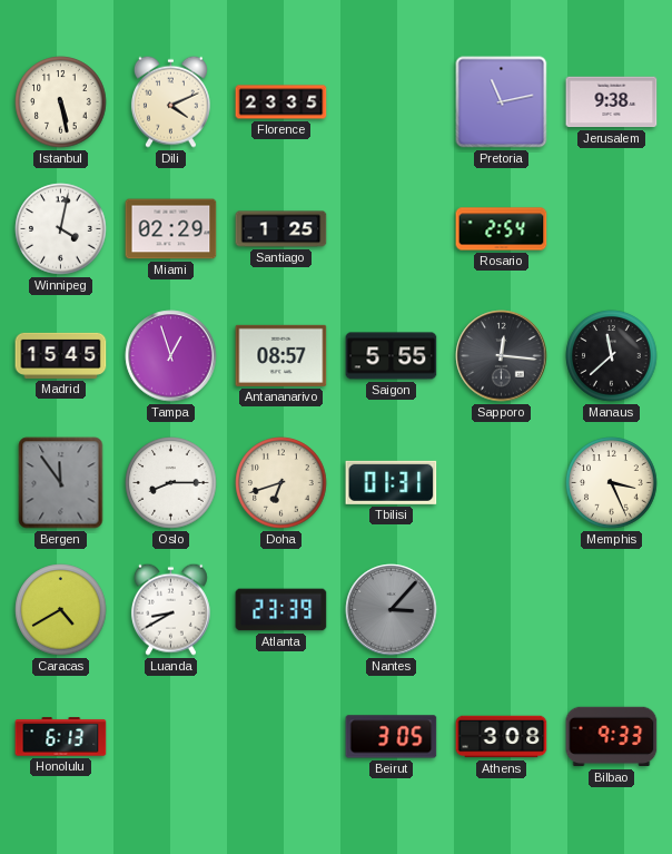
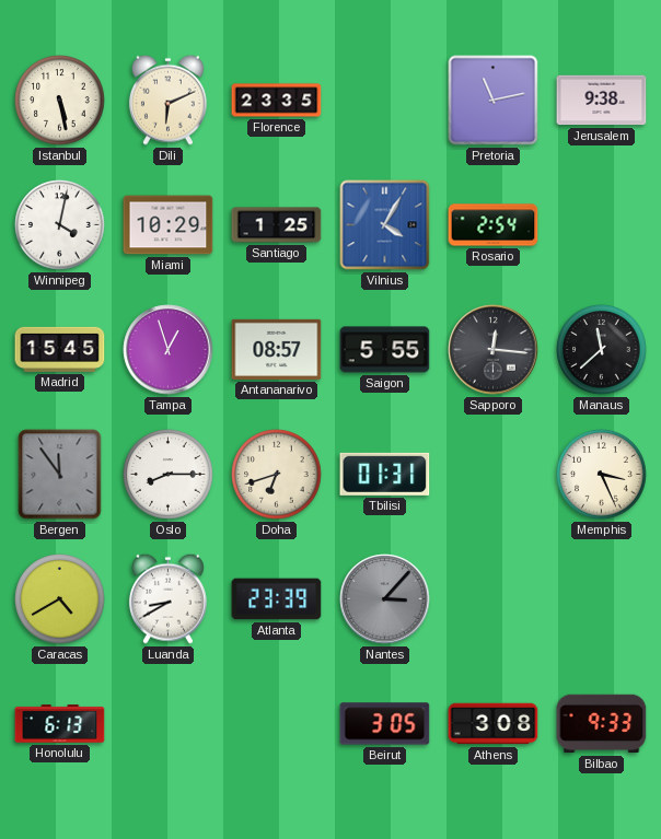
Dili: 4:11 -> 6:11 (167, 100)
Miami: 02:29 -> 10:29 (169, 225)
Vilnius: none -> 4:05 (385, 225)
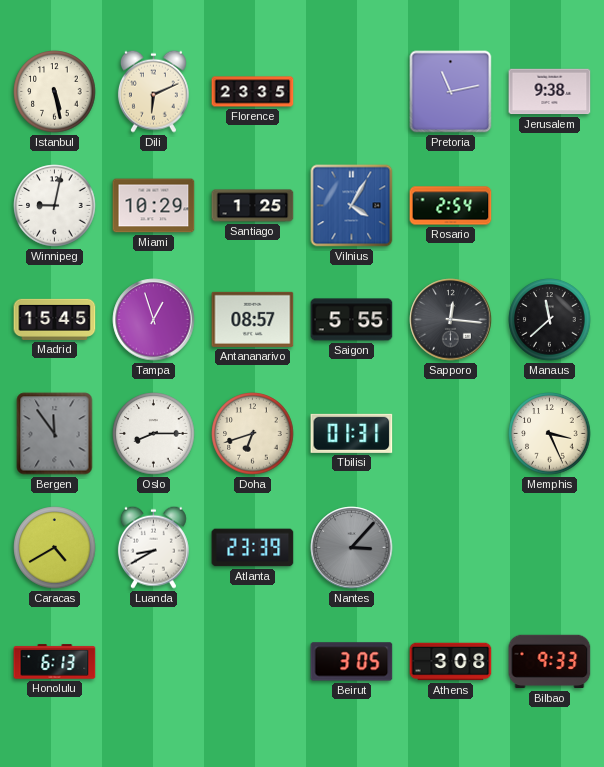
Winnipeg: 4:02 -> 9:02 (55, 206)
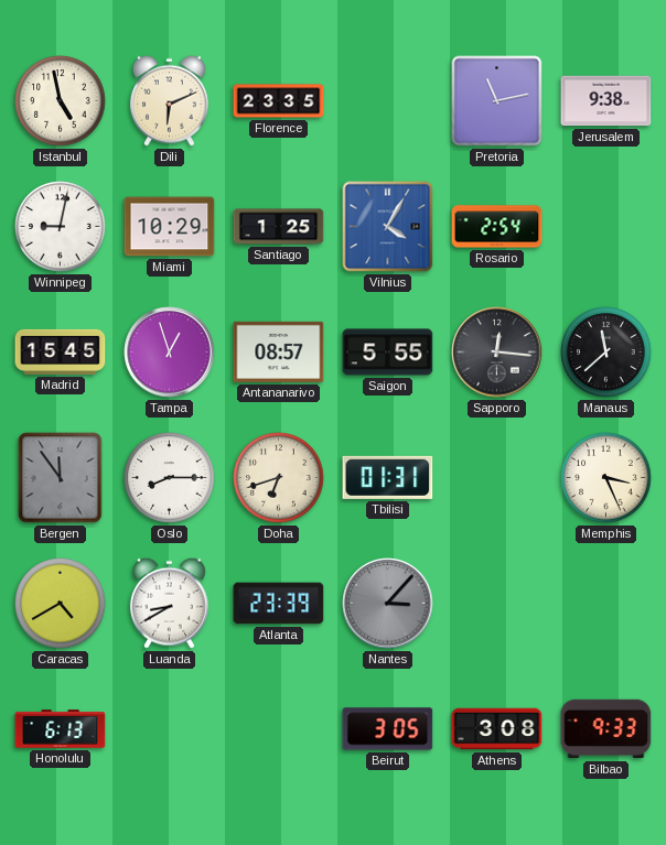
Istanbul: 5:28 -> 4:58 (61, 101)
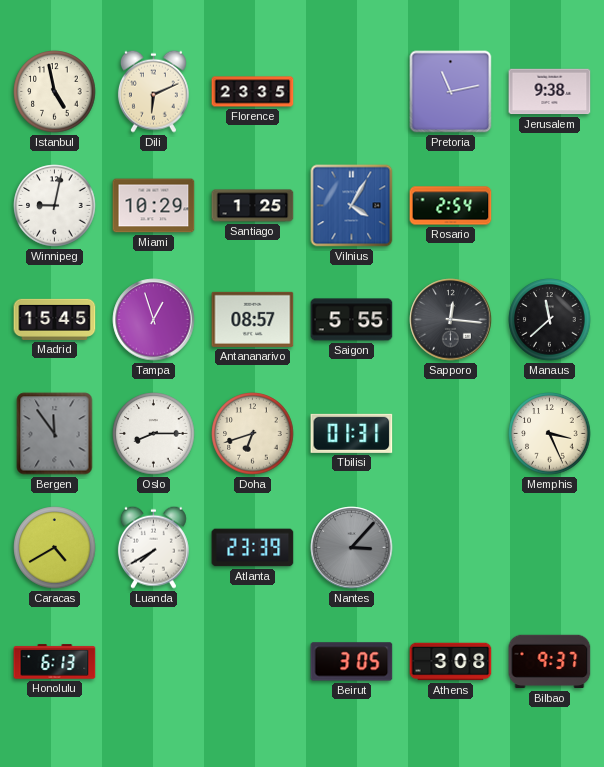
Luanda: 8:40 -> 7:40 (153, 547)
Bilbao: 9:33 -> 9:37 (550, 662)
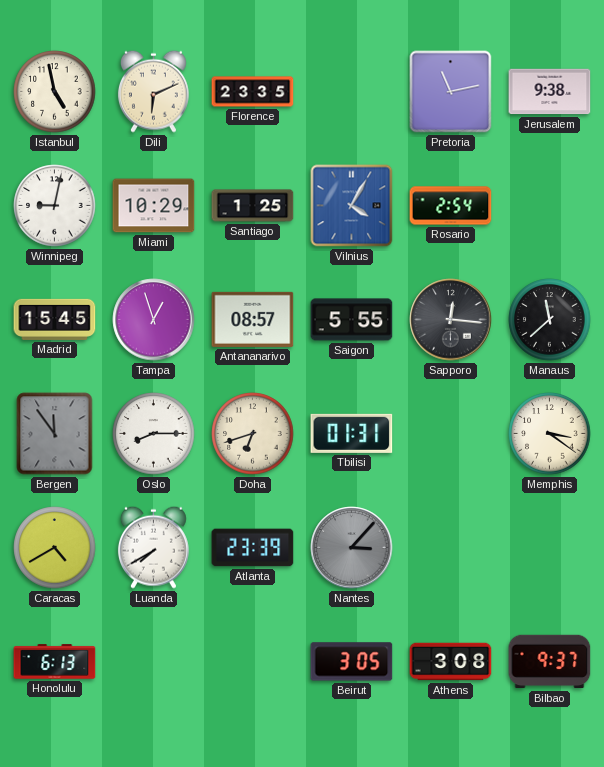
Memphis: 3:26 -> 3:21 (550, 434)
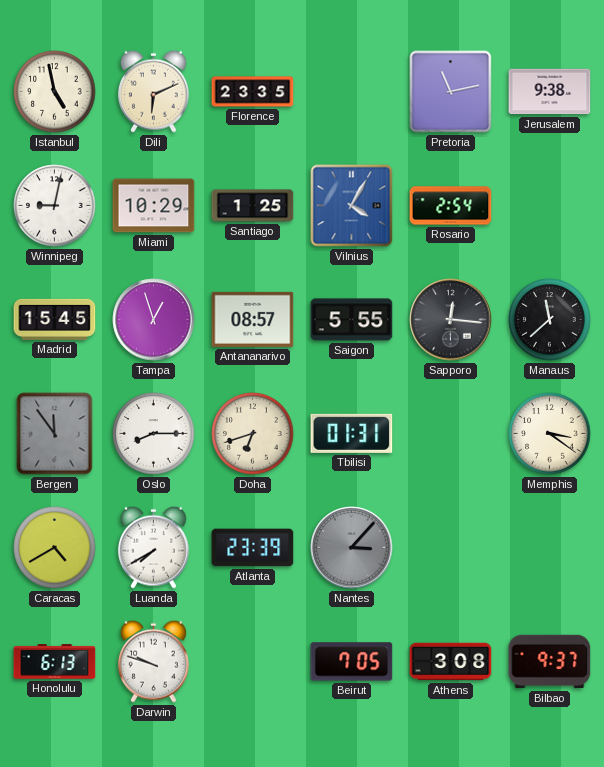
Darwin: none -> 9:48 (153, 661)
Beirut: 3:05 -> 7:05 (352, 662)
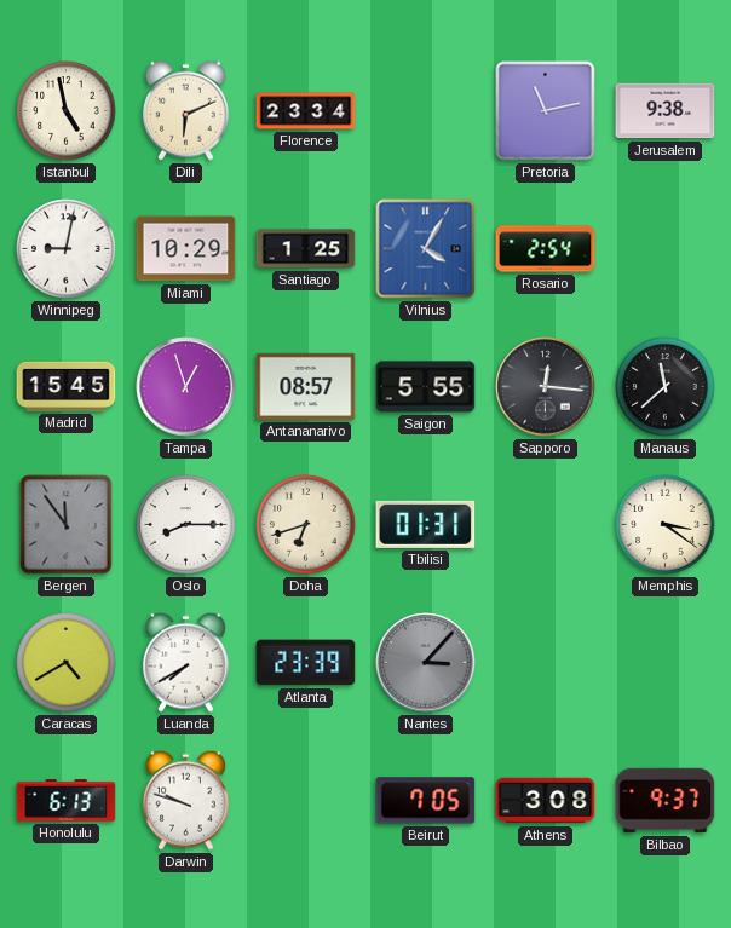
Florence: 23:35 -> 23:34 (306, 111)
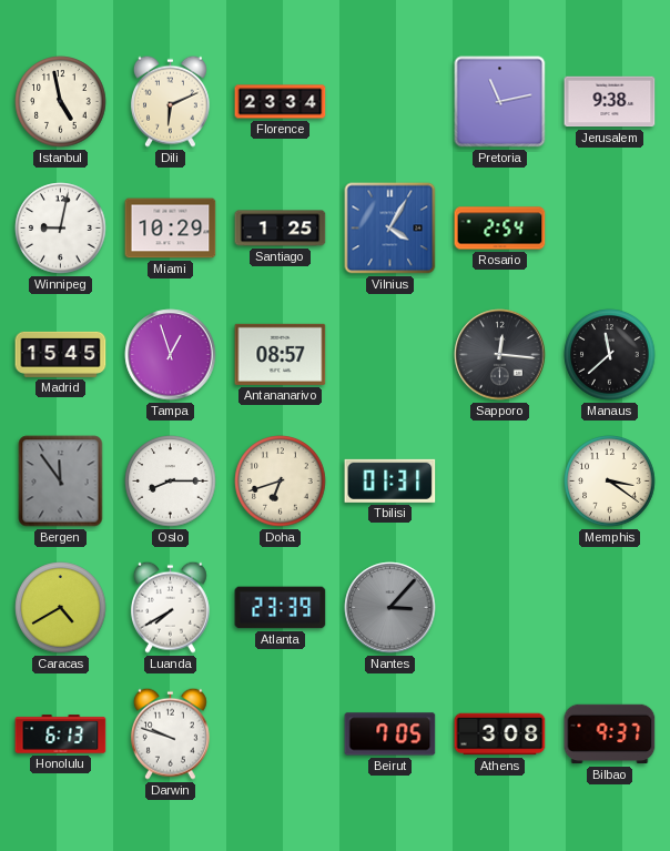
Saigon: 5:55 -> none (426, 387)
